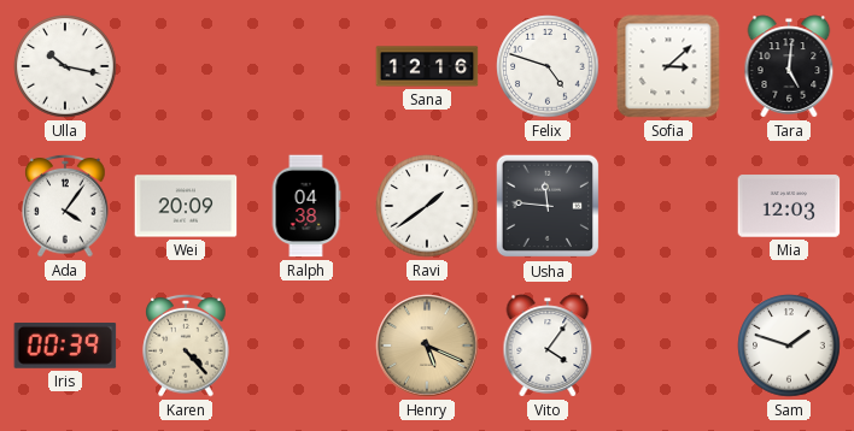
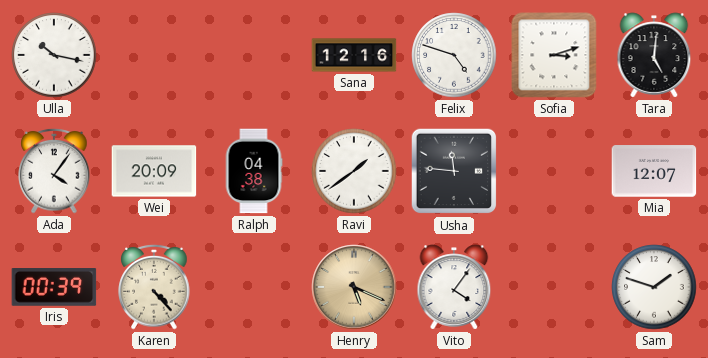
Sofia: 3:08 -> 3:12 (554, 55)
Mia: 12:03 -> 12:07 (654, 171)
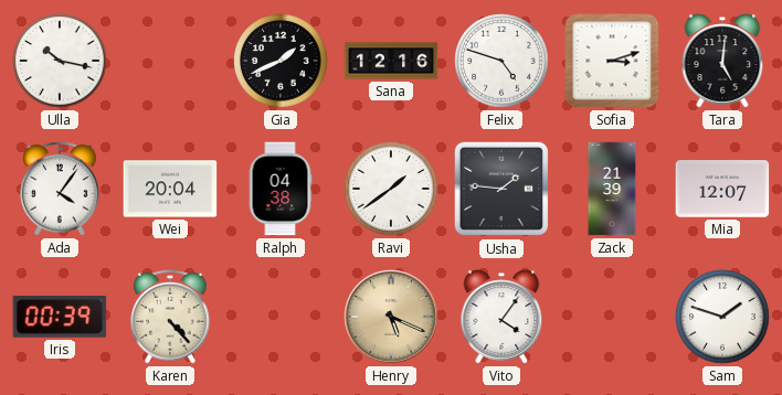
Gia: none -> 1:41 (281, 61)
Wei: 20:09 -> 20:04 (170, 189)
Usha: 11:46 -> 1:46 (501, 189)
Zack: none -> 21:39 (612, 189)
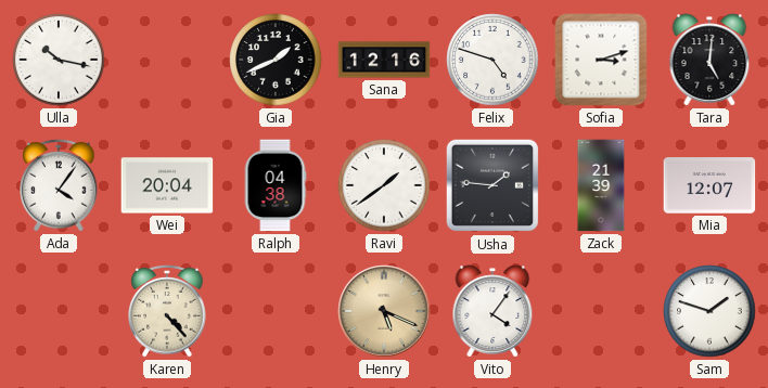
Iris: 00:39 -> none (60, 318)
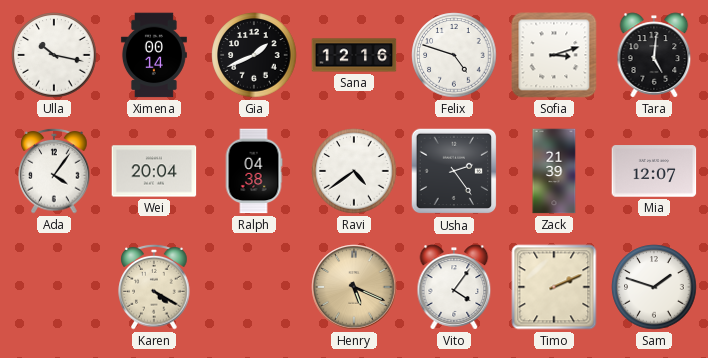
Ximena: none -> 00:14 (154, 55)
Ravi: 1:39 -> 4:39 (354, 171)
Usha: 1:46 -> 2:24 (454, 171)
Karen: 4:23 -> 4:20 (154, 287)
Timo: none -> 2:11 (554, 287)
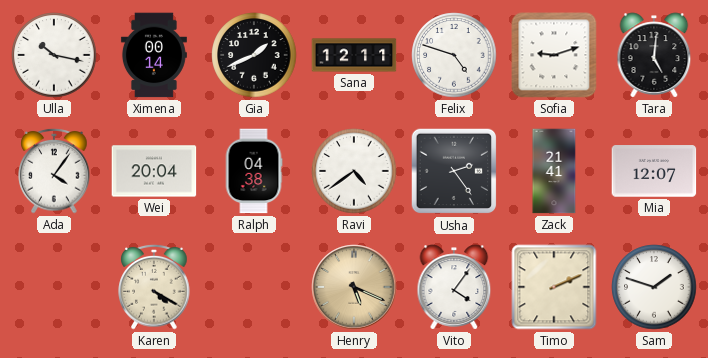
Sana: 12:16 -> 12:11 (354, 55)
Sofia: 3:12 -> 9:12 (554, 55)
Zack: 21:39 -> 21:41 (554, 171)
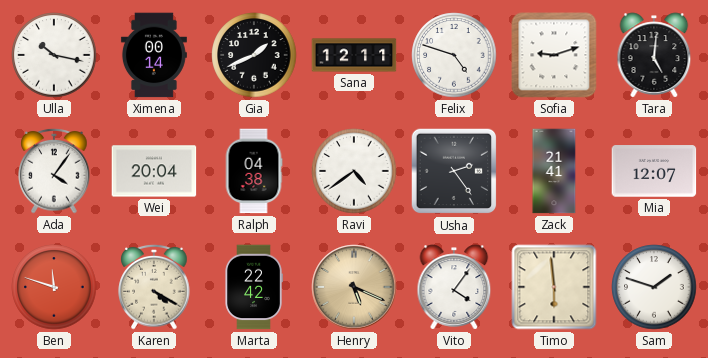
Ben: none -> 11:48 (54, 287)
Marta: none -> 22:42 (254, 287)
Timo: 2:11 -> 5:59 (554, 287)
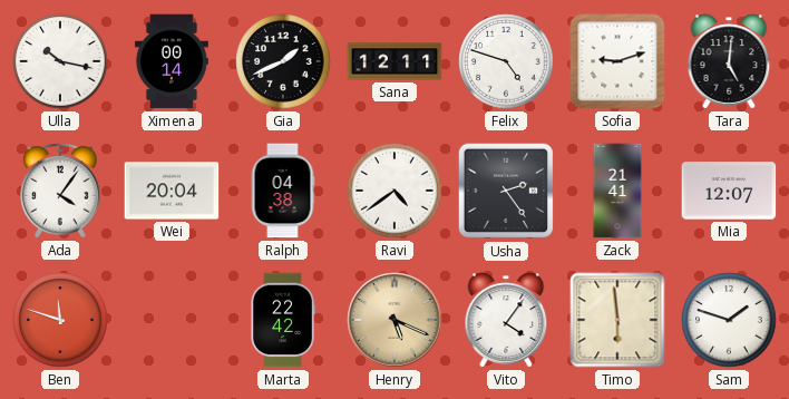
Karen: 4:20 -> none (154, 287)
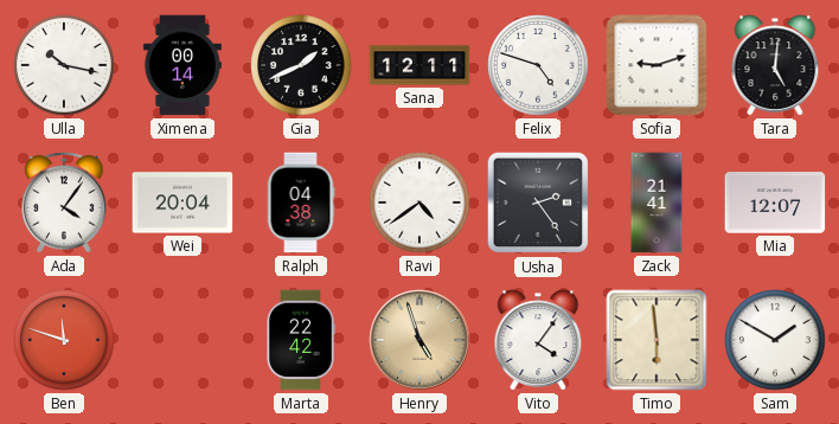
Henry: 5:19 -> 4:57 (420, 340)
Sam: 1:48 -> 1:50 (775, 340)
